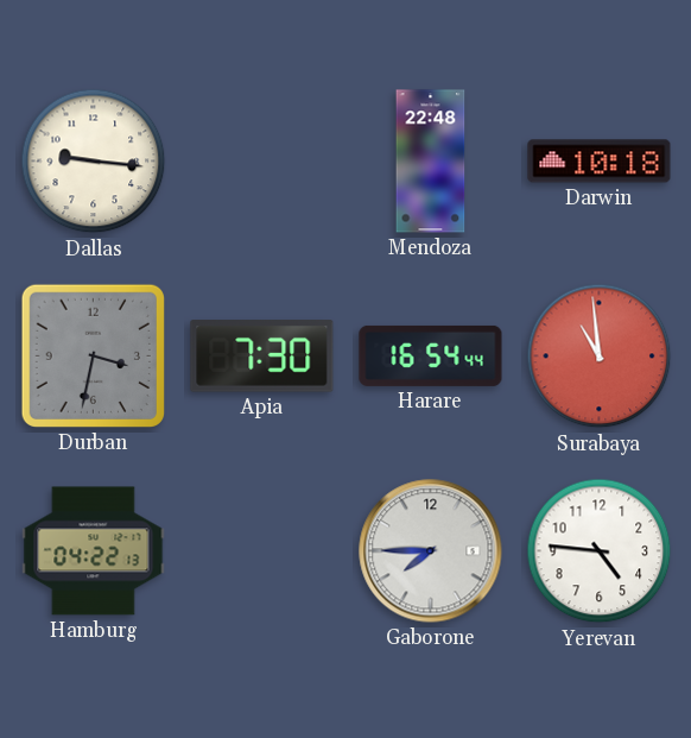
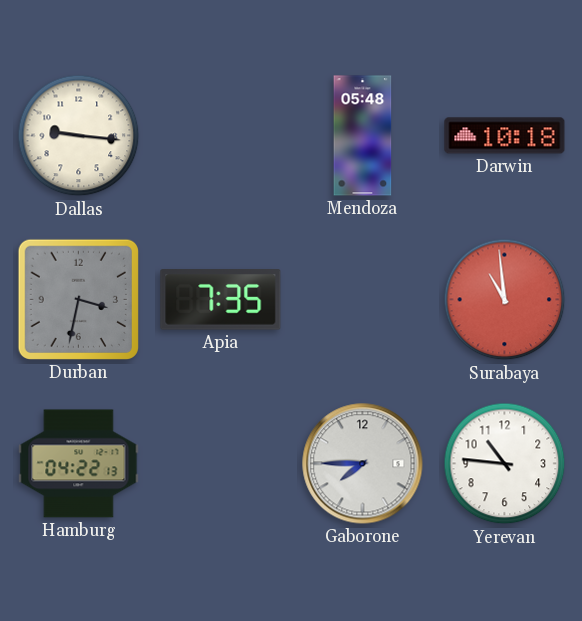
Mendoza: 22:48 -> 05:48 (363, 136)
Apia: 7:30 -> 7:35 (221, 300)
Harare: 16:54 -> none (431, 355)
Yerevan: 4:46 -> 10:46 (505, 464)
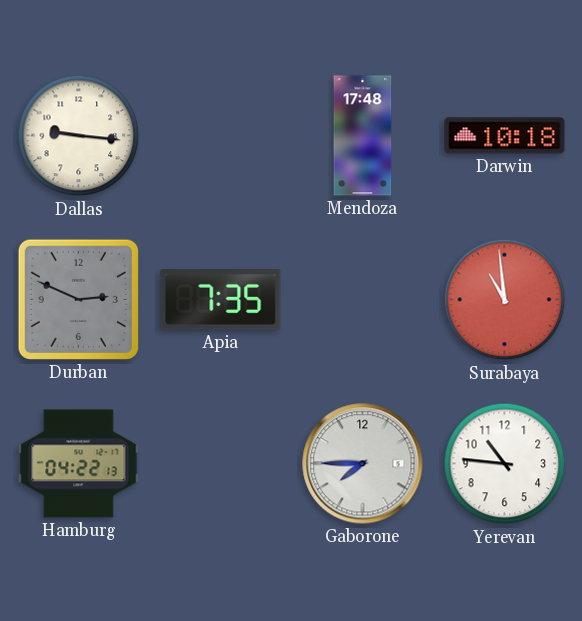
Mendoza: 05:48 -> 17:48 (363, 136)
Durban: 3:32 -> 2:49 (78, 299)
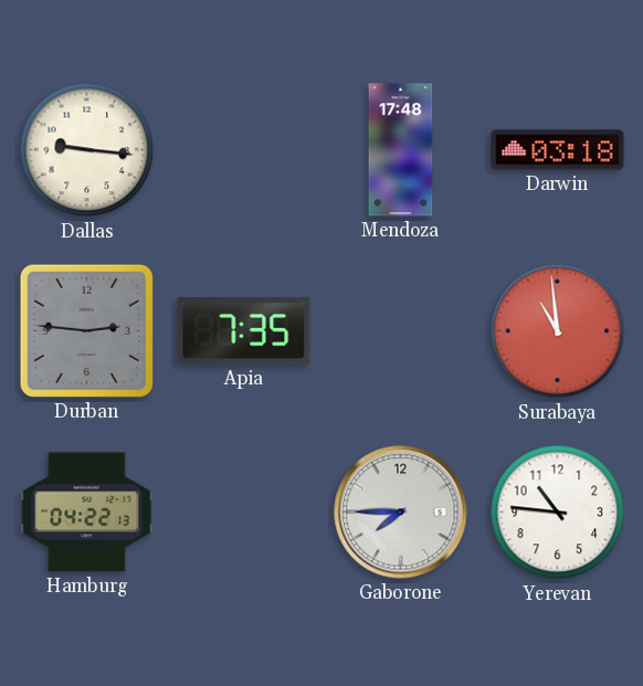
Darwin: 10:18 -> 03:18 (558, 150)
Durban: 2:49 -> 2:46 (86, 330)
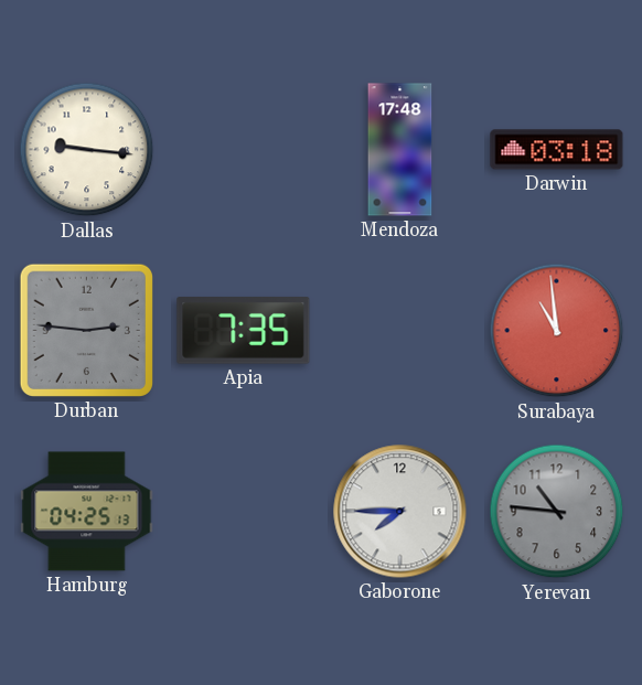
Hamburg: 04:22 -> 04:25 (87, 512)
Yerevan dial: white -> grey (557, 512)
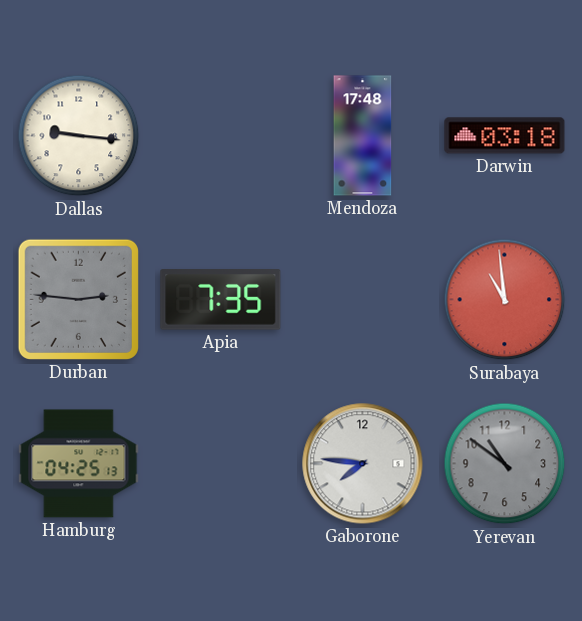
Gaborone: 7:45 -> 7:46 (363, 464)
Yerevan: 10:46 -> 10:51 (505, 464)
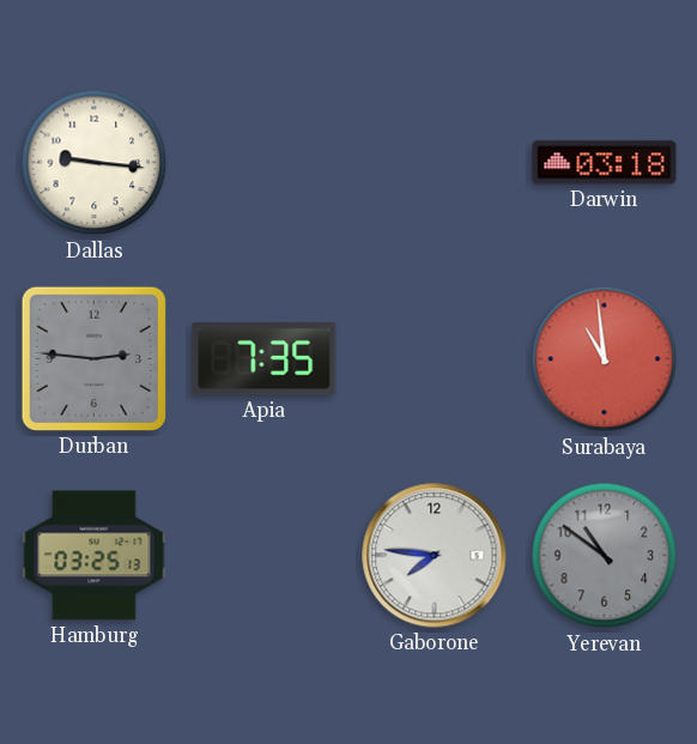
Mendoza: 17:48 -> none (363, 136)
Hamburg: 04:25 -> 03:25 (95, 556)
